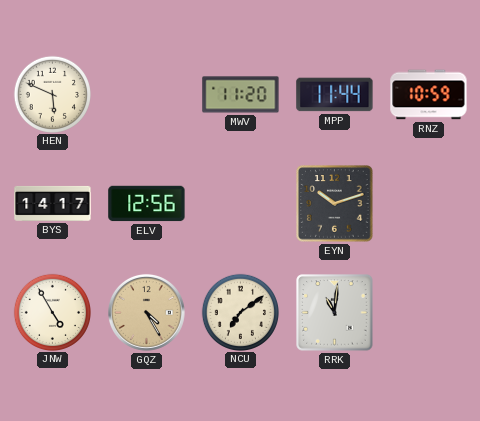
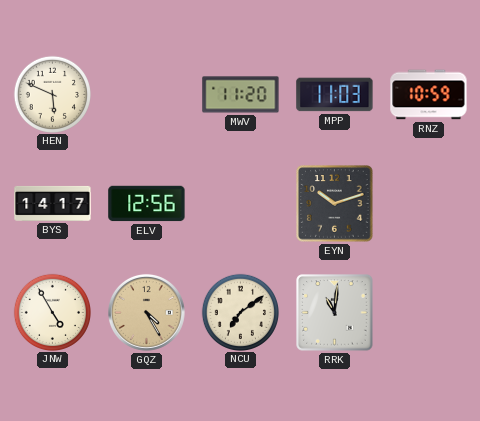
MPP: 11:44 -> 11:03 (335, 95)
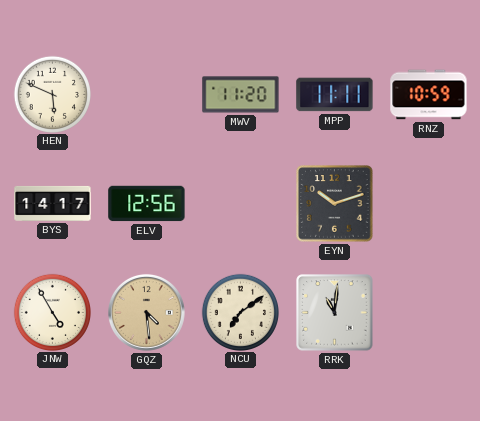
MPP: 11:03 -> 11:11 (335, 95)
GQZ: 4:25 -> 4:29 (147, 313)
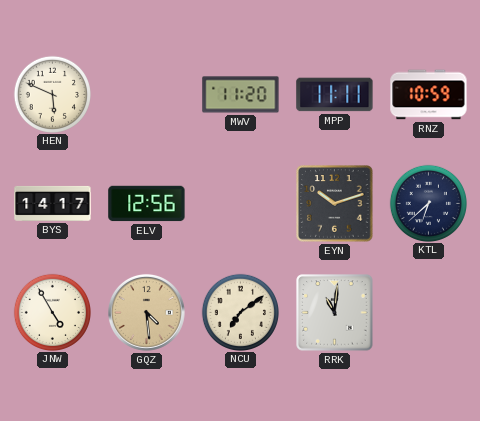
KTL: none -> 6:38 (428, 203)
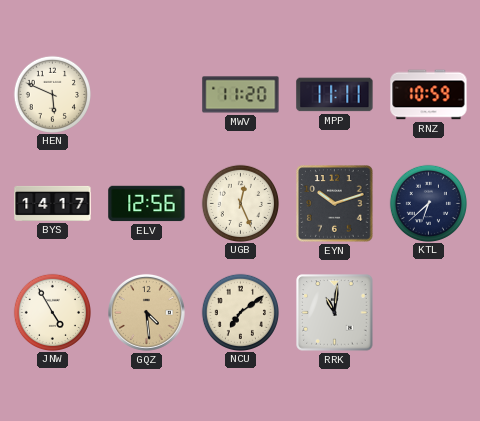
UGB: none -> 12:26 (240, 203)
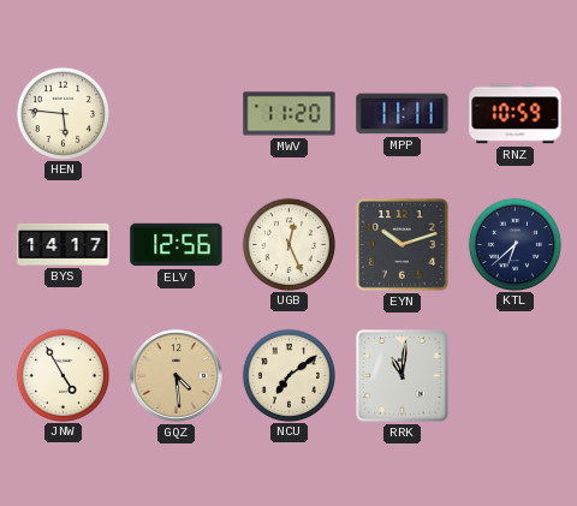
HEN: 5:49 -> 5:46 (63, 113)
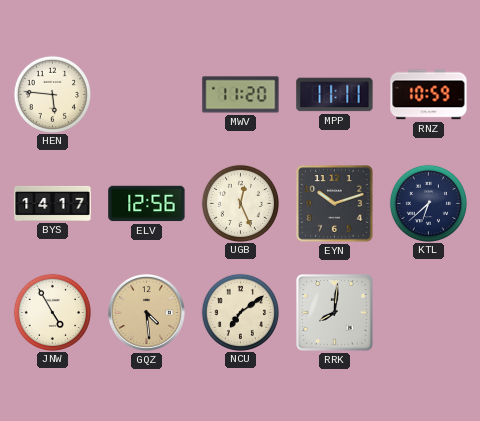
RRK: 11:01 -> 8:01 (335, 313)
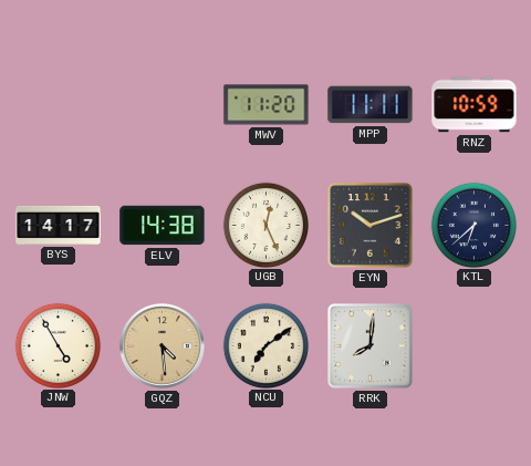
HEN: 5:46 -> none (52, 94)
ELV: 12:56 -> 14:38 (163, 226)
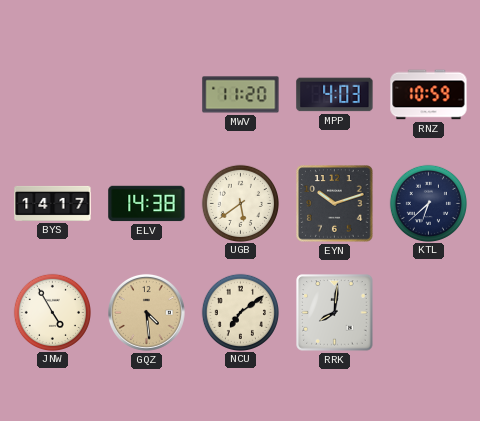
MPP: 11:11 -> 4:03 (335, 95)
UGB: 12:26 -> 5:39 (240, 203)
